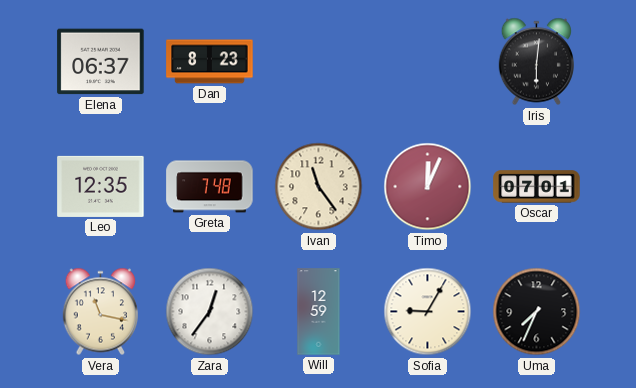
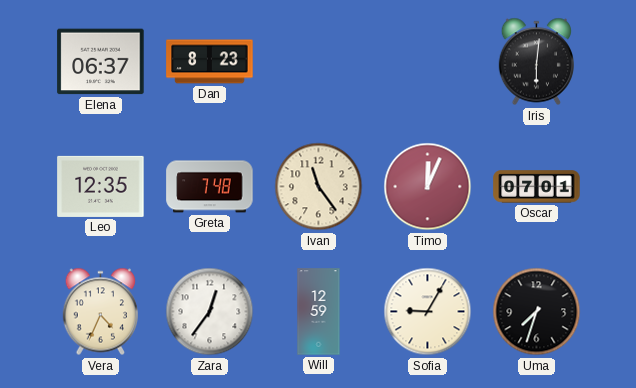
Vera: 11:17 -> 4:34 (100, 312)
Uma: 7:34 -> 7:33 (537, 312)
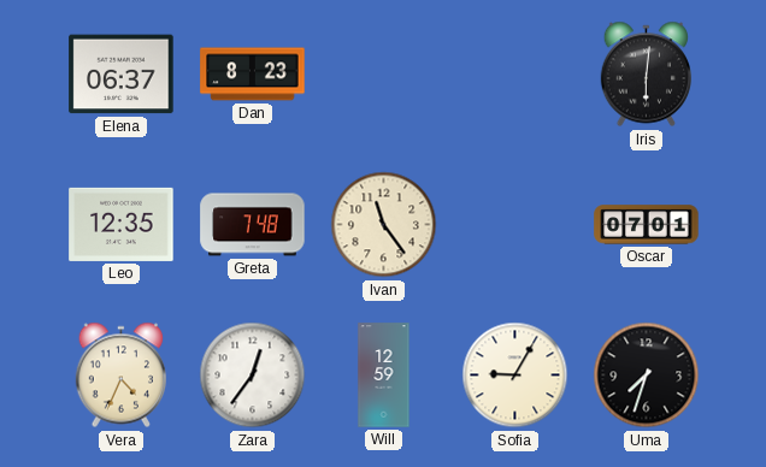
Timo: 12:04 -> none (428, 187)
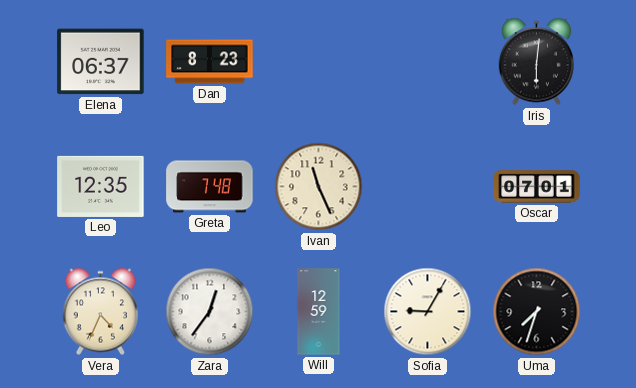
Ivan: 11:24 -> 11:26 (319, 187)
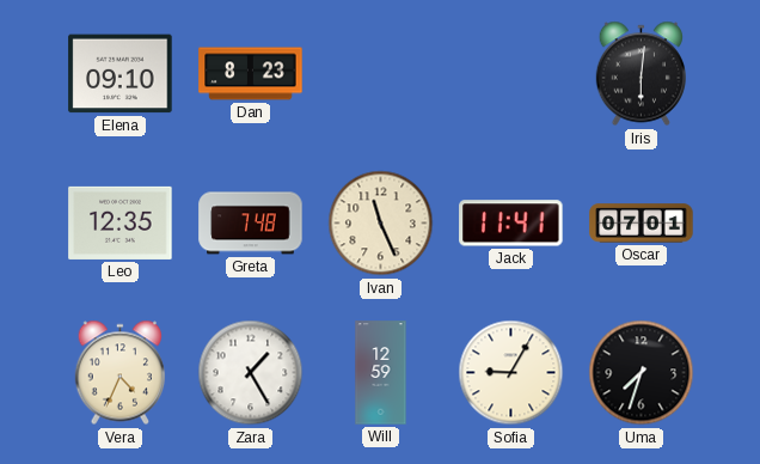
Elena: 06:37 -> 09:10 (121, 74)
Jack: none -> 11:41 (511, 224)
Zara: 12:36 -> 1:25 (251, 373)
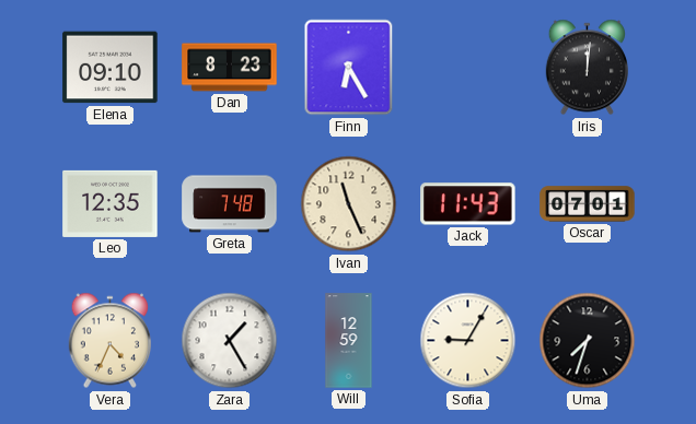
Finn: none -> 6:25 (349, 68)
Iris: 6:01 -> 12:01 (587, 68)
Jack: 11:41 -> 11:43 (468, 204)
